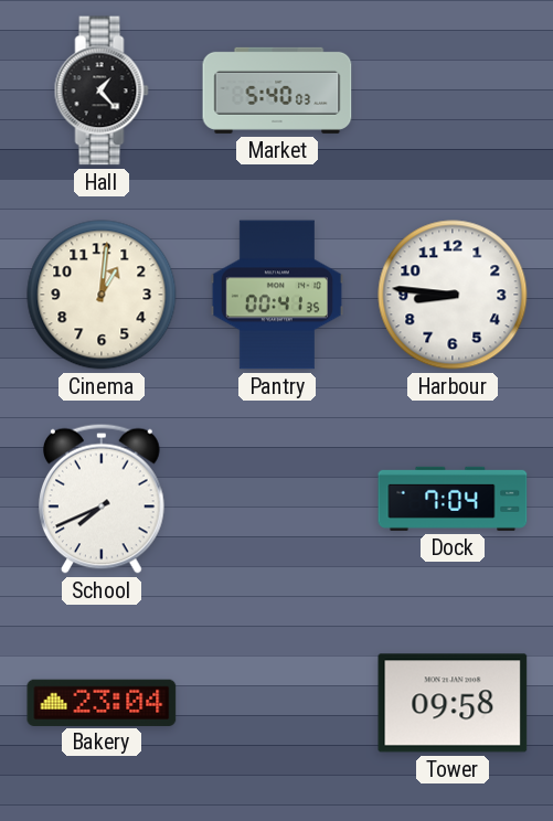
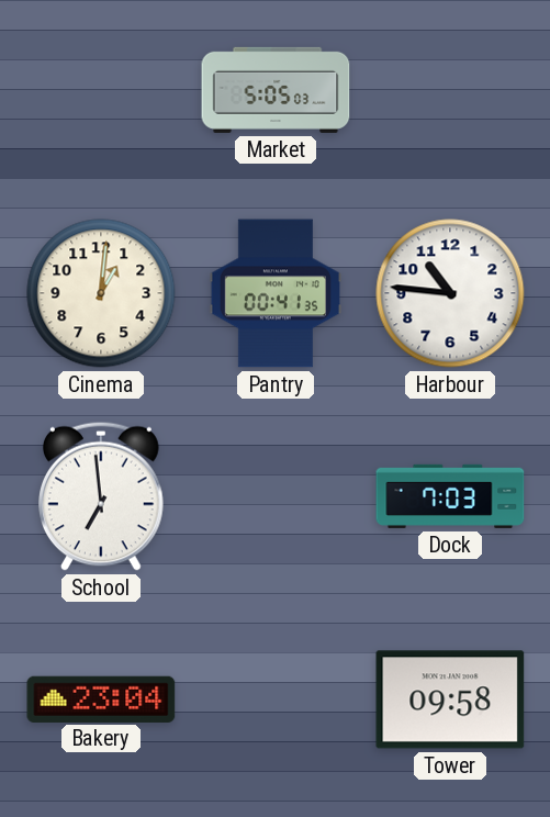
Hall: 1:23 -> none (102, 90)
Market: 5:40 -> 5:05 (276, 90)
Harbour: 8:46 -> 10:46 (450, 293)
School: 7:41 -> 6:59 (102, 496)
Dock: 7:04 -> 7:03 (450, 496)
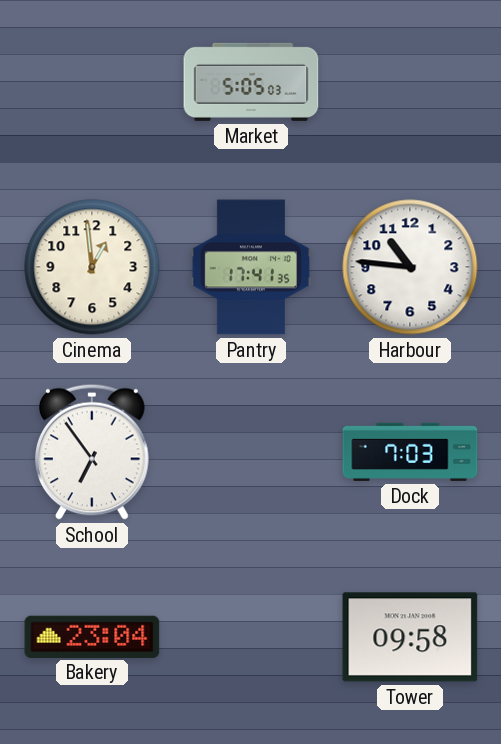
Cinema: 1:01 -> 12:59 (92, 267)
Pantry: 00:41 -> 17:41 (251, 267)
School: 6:59 -> 6:54 (93, 452)
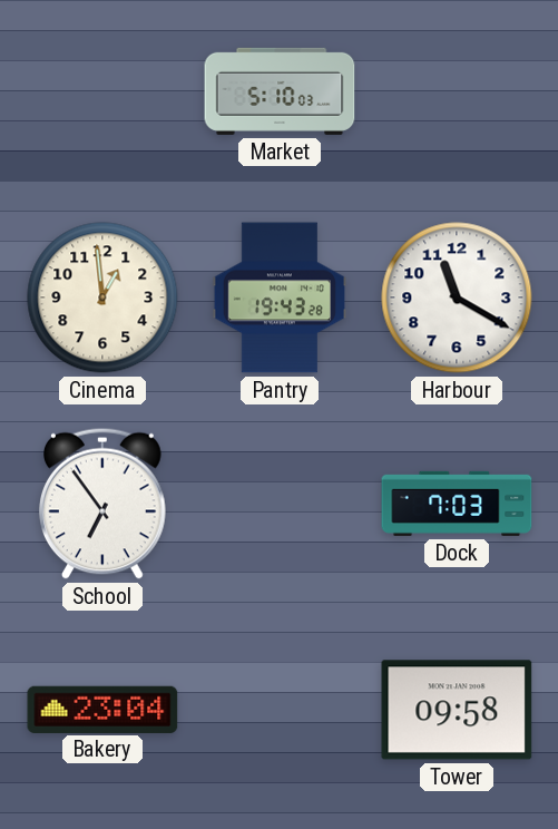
Market: 5:05 -> 5:10 (280, 91)
Pantry: 17:41 -> 19:43 (280, 298)
Harbour: 10:46 -> 11:20 (457, 298)
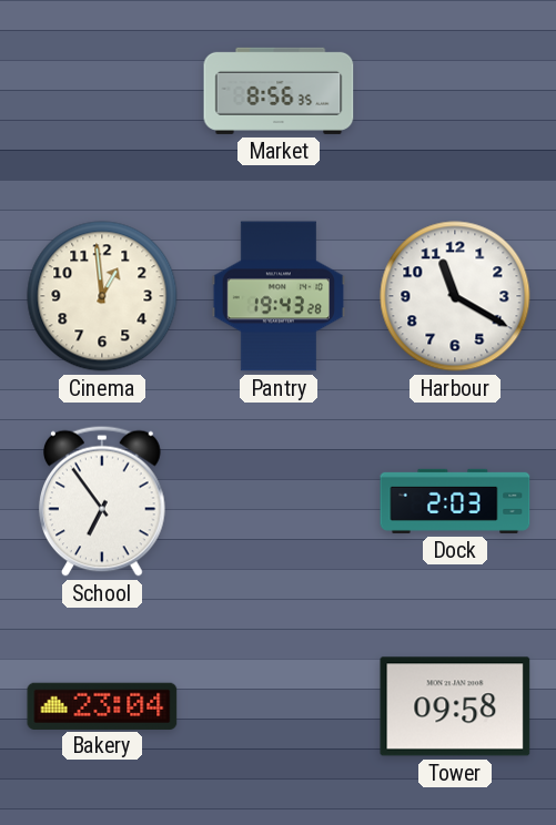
Market: 5:10 -> 8:56 (279, 91)
Dock: 7:03 -> 2:03 (455, 501)
